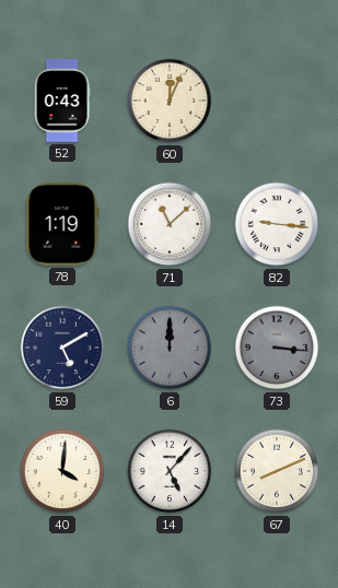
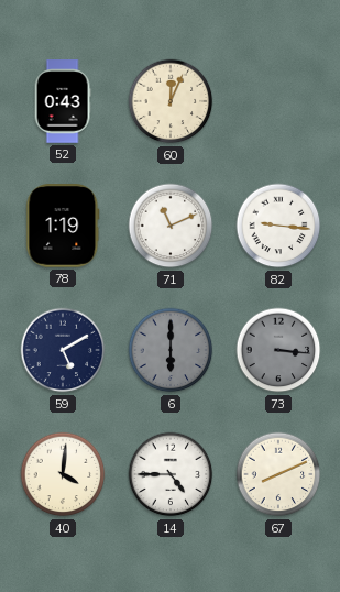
71: 11:08 -> 11:11 (171, 226)
6: 12:00 -> 6:00 (171, 350)
14: 5:07 -> 4:45 (171, 474)
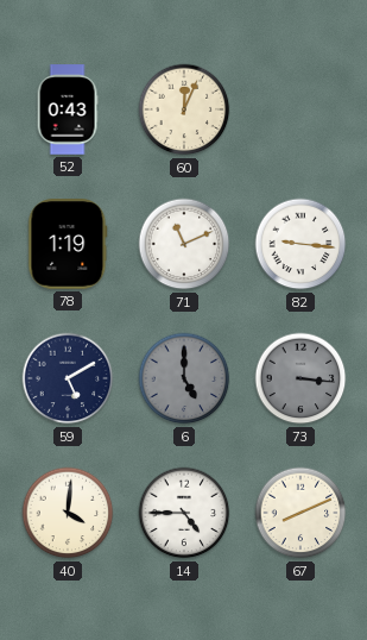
6: 6:00 -> 5:00 (184, 378)
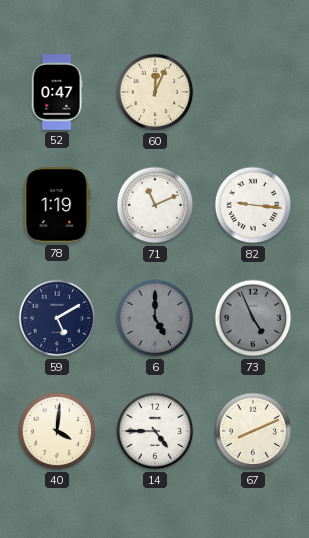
52: 0:43 -> 0:47 (57, 92)
73: 3:16 -> 4:56 (253, 318)
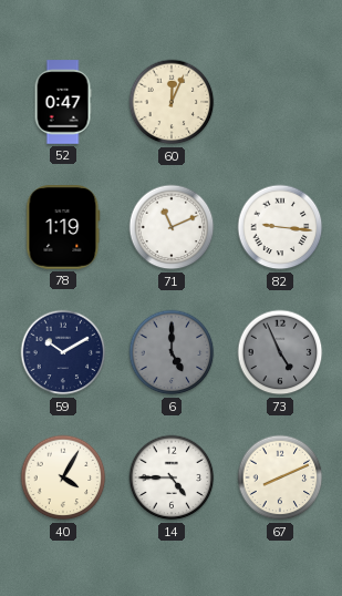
59: 5:10 -> 10:10 (63, 352)
40: 4:01 -> 4:05 (63, 477)
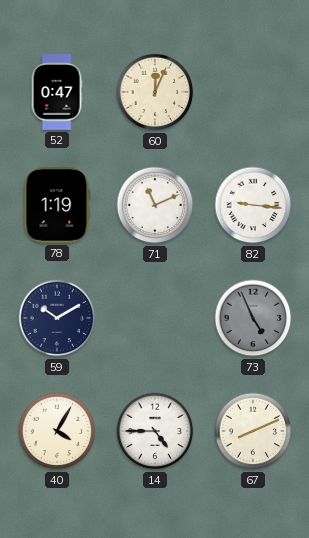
6: 5:00 -> none (172, 352)
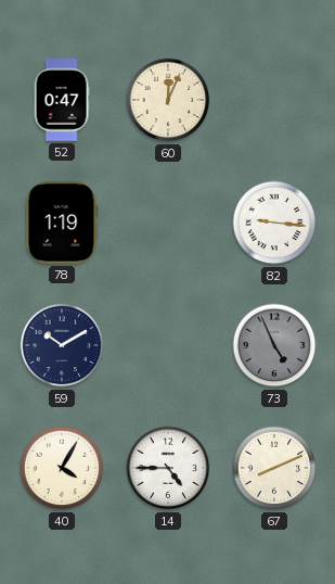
71: 11:11 -> none (155, 205)
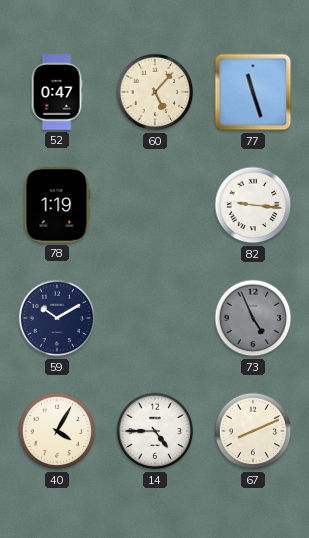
60: 12:04 -> 5:07 (155, 92)
77: none -> 11:27 (253, 92)
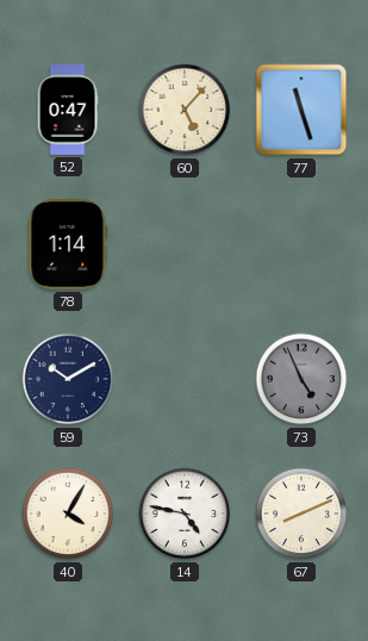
78: 1:19 -> 1:14 (68, 244)
82: 9:16 -> none (253, 205)
14: 4:45 -> 4:47 (185, 514)
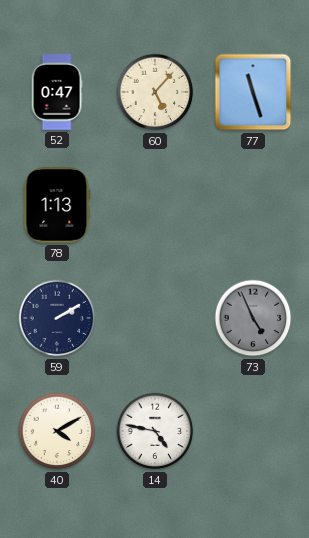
78: 1:14 -> 1:13 (57, 205)
59: 10:10 -> 2:10 (57, 318)
40: 4:05 -> 4:10 (57, 431)
67: 8:11 -> none (301, 514)
